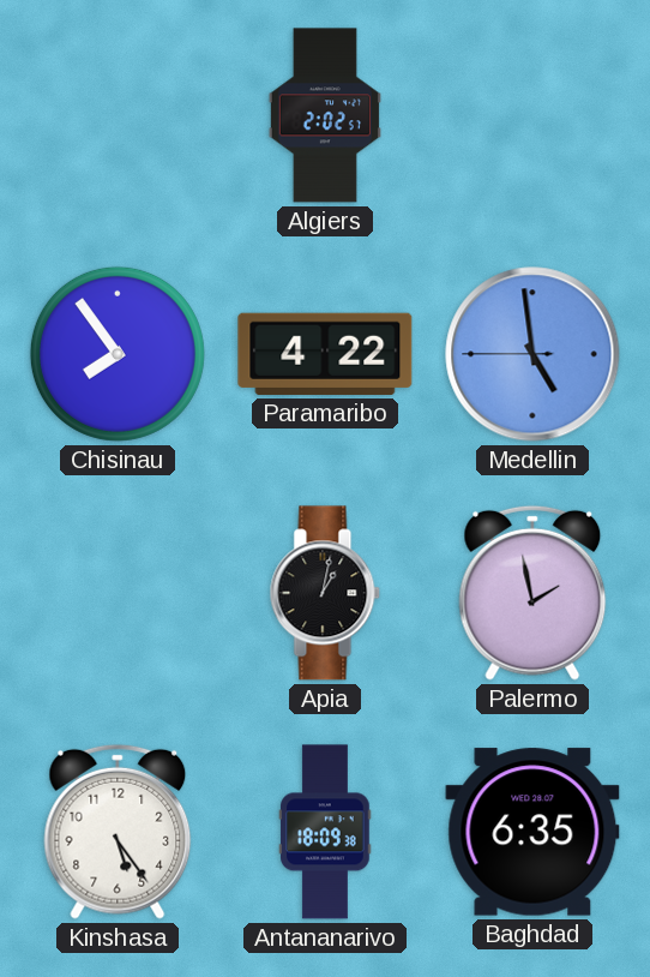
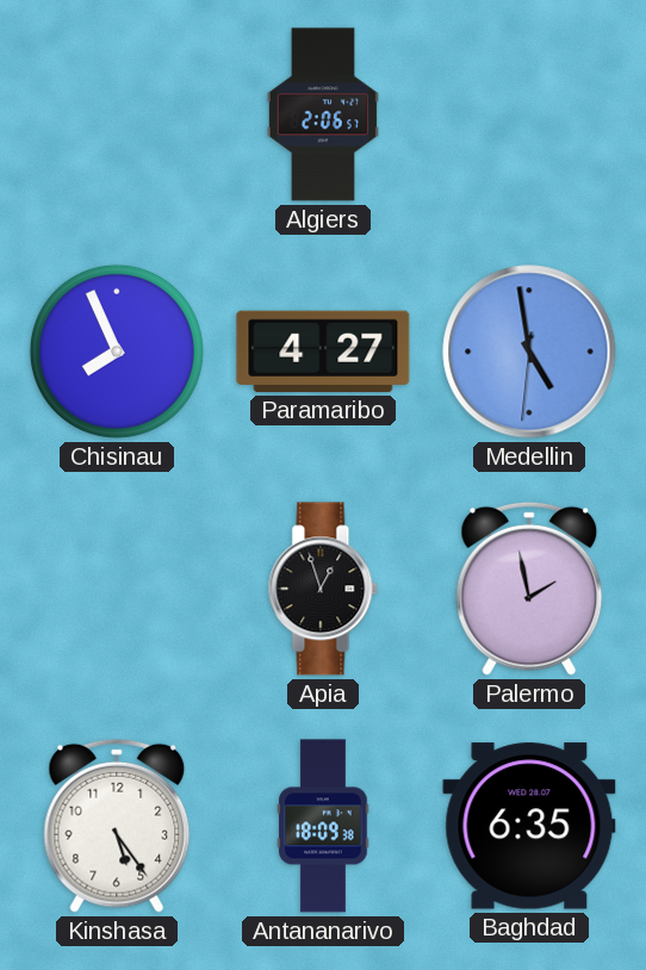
Algiers: 2:02 -> 2:06 (323, 114)
Chisinau: 7:54 -> 7:56 (117, 352)
Paramaribo: 4:22 -> 4:27 (323, 352)
Medellin: 4:58:45 -> 4:58:31 (529, 352)
Apia: 1:02 -> 12:57 (323, 589)
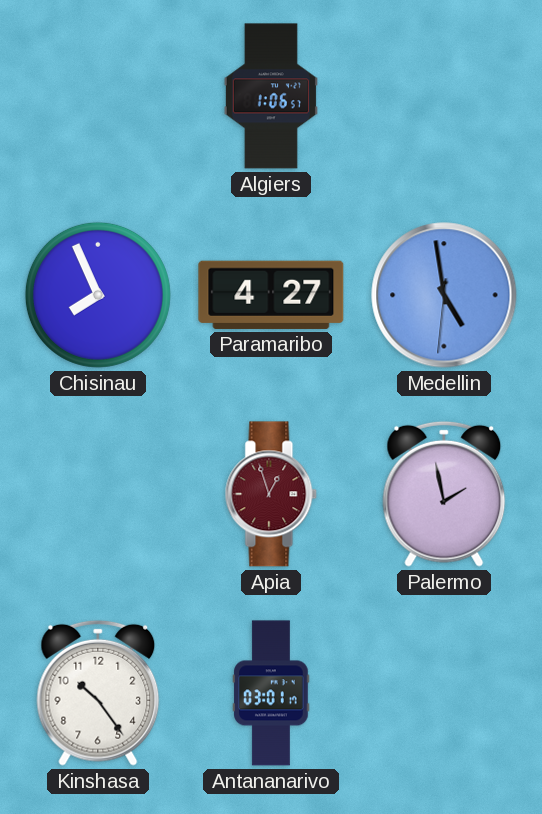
Algiers: 2:06 -> 1:06 (271, 96)
Apia dial: black -> burgundy (271, 494)
Kinshasa: 5:24 -> 10:24 (98, 693)
Antananarivo: 18:09 -> 03:01 (271, 693)
Baghdad: 6:35 -> none (529, 826)
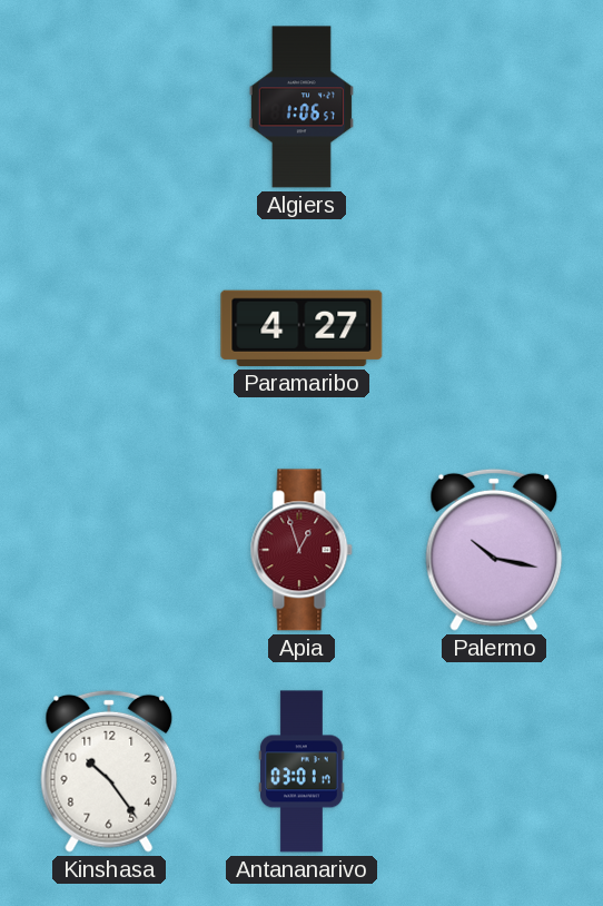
Chisinau: 7:56 -> none (98, 295)
Medellin: 4:58 -> none (444, 295)
Palermo: 1:58 -> 10:17 (494, 550)
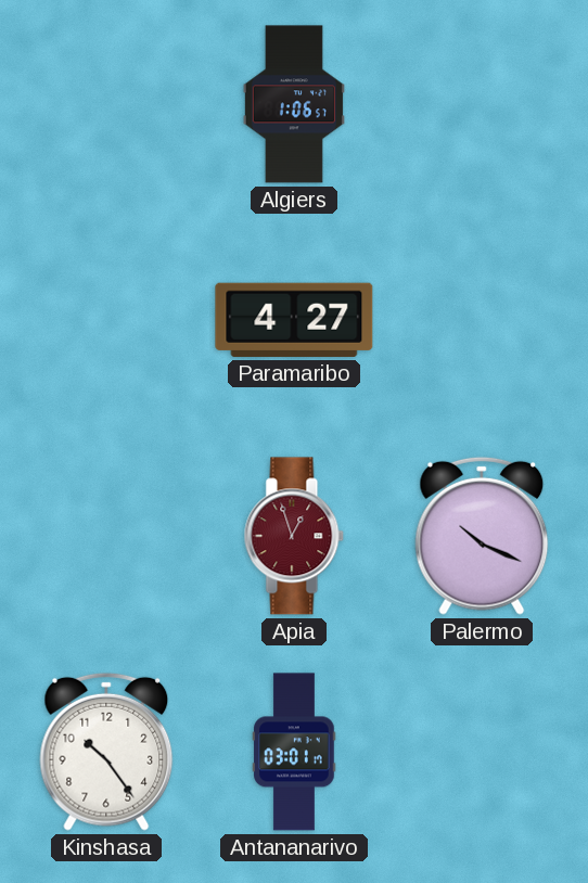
Palermo: 10:17 -> 10:19 (482, 536)
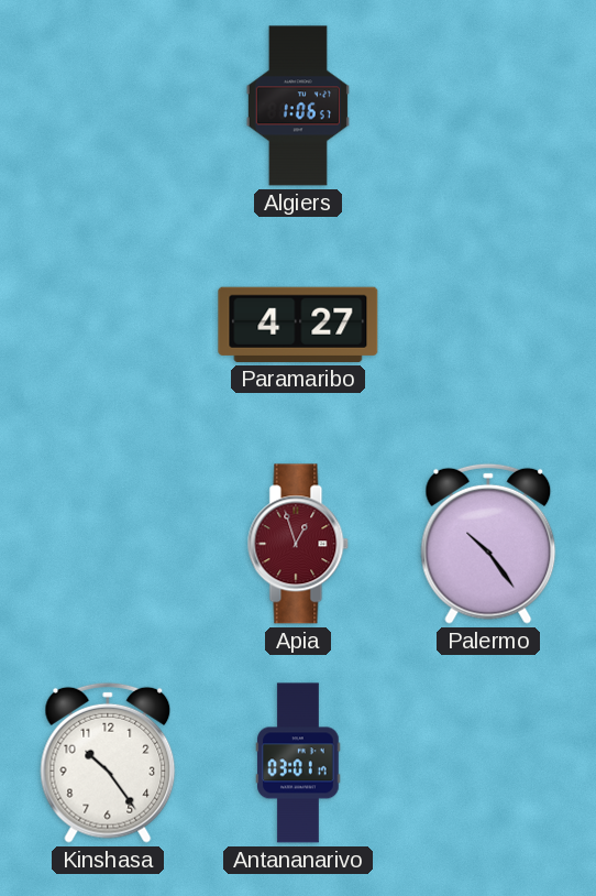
Palermo: 10:19 -> 10:24 (488, 544)
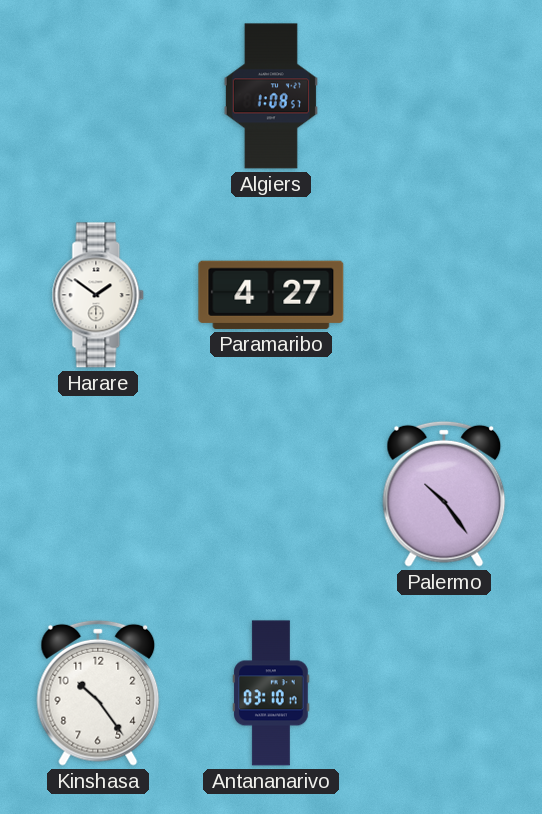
Algiers: 1:06 -> 1:08 (271, 96)
Harare: none -> 1:51 (98, 295)
Apia: 12:57 -> none (298, 544)
Antananarivo: 03:01 -> 03:10 (271, 693)
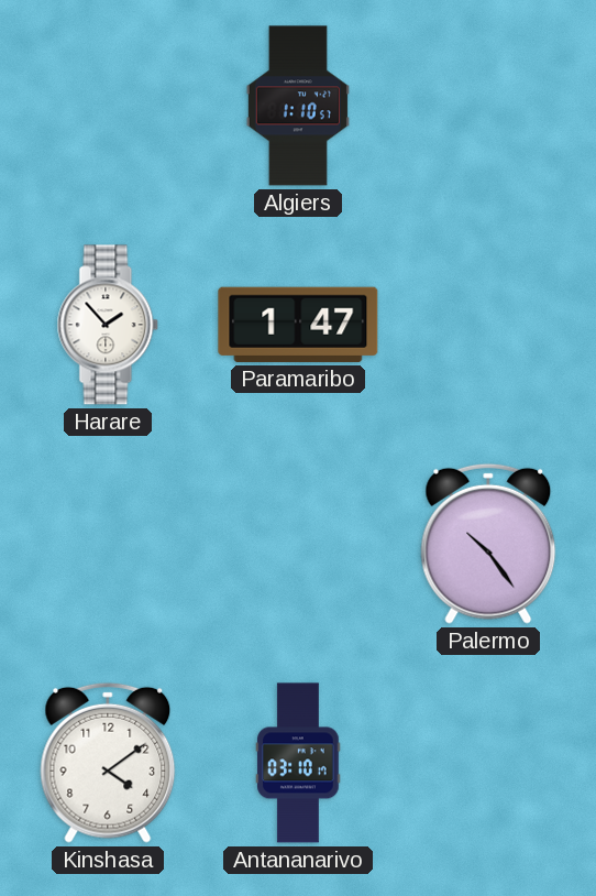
Algiers: 1:08 -> 1:10 (298, 106)
Harare: 1:51 -> 1:53 (108, 325)
Paramaribo: 4:27 -> 1:47 (298, 325)
Kinshasa: 10:24 -> 4:09 (108, 763)
